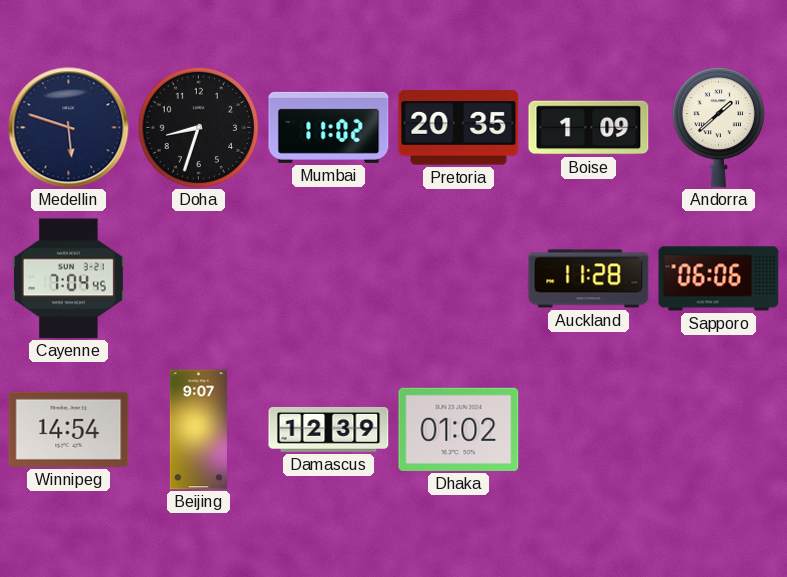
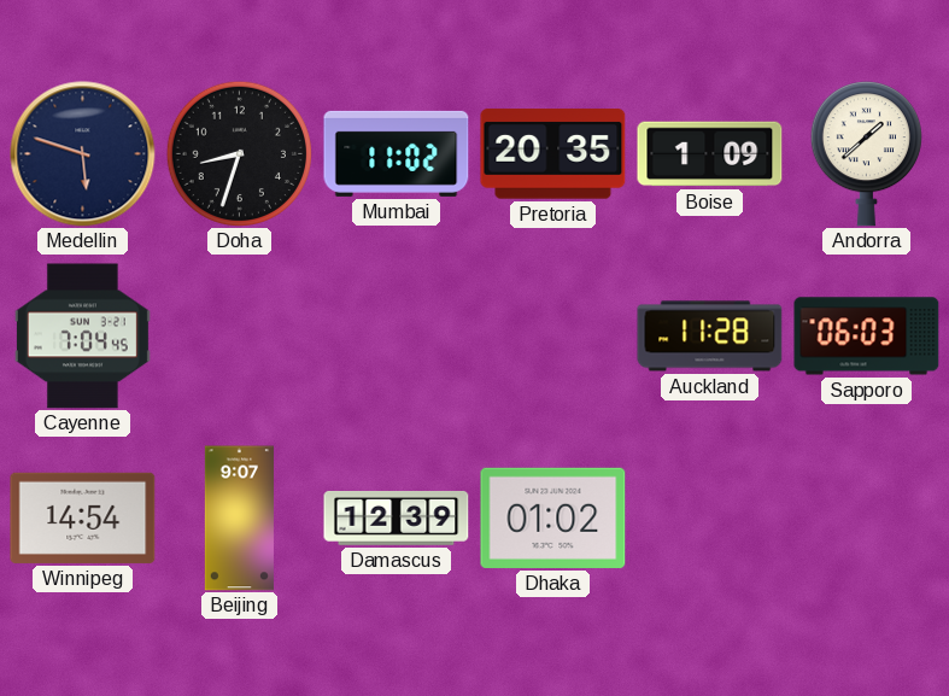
Sapporo: 06:06 -> 06:03 (867, 337)
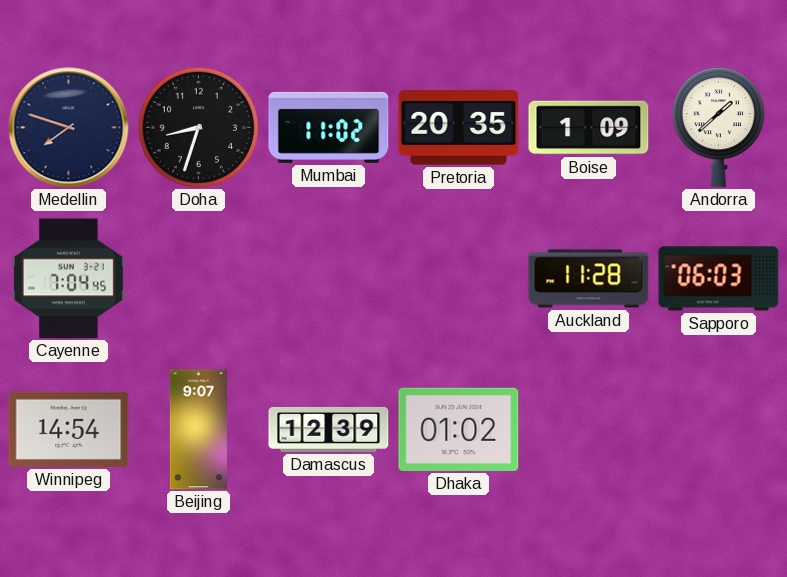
Medellin: 5:48 -> 7:48 (69, 128)
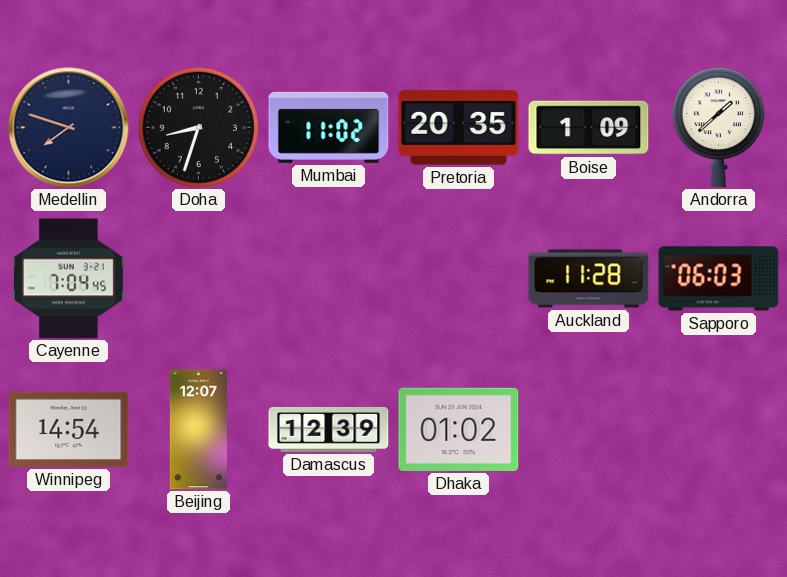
Beijing: 9:07 -> 12:07 (198, 430)
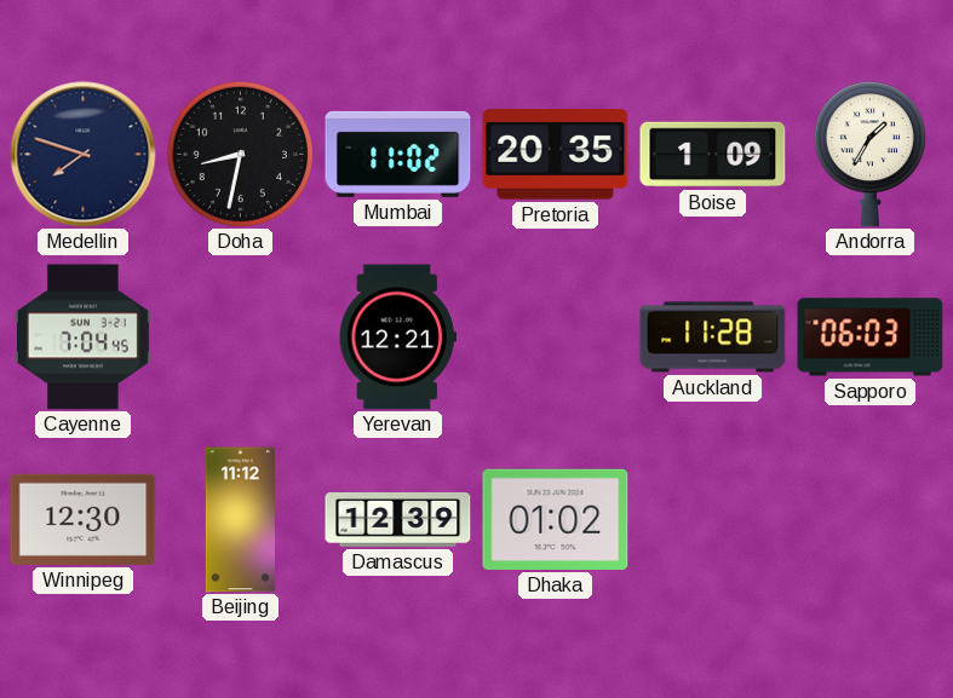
Doha: 8:33 -> 8:32 (240, 154)
Andorra: 1:38 -> 1:35 (869, 155)
Yerevan: none -> 12:21 (397, 338)
Winnipeg: 14:54 -> 12:30 (84, 519)
Beijing: 12:07 -> 11:12 (240, 520)
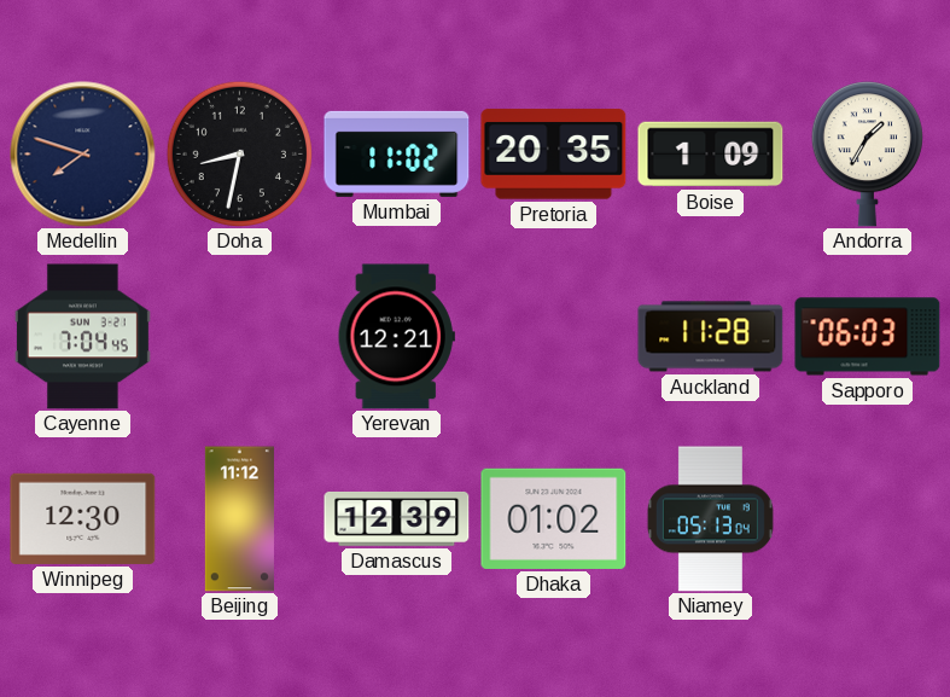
Niamey: none -> 05:13 (710, 519)
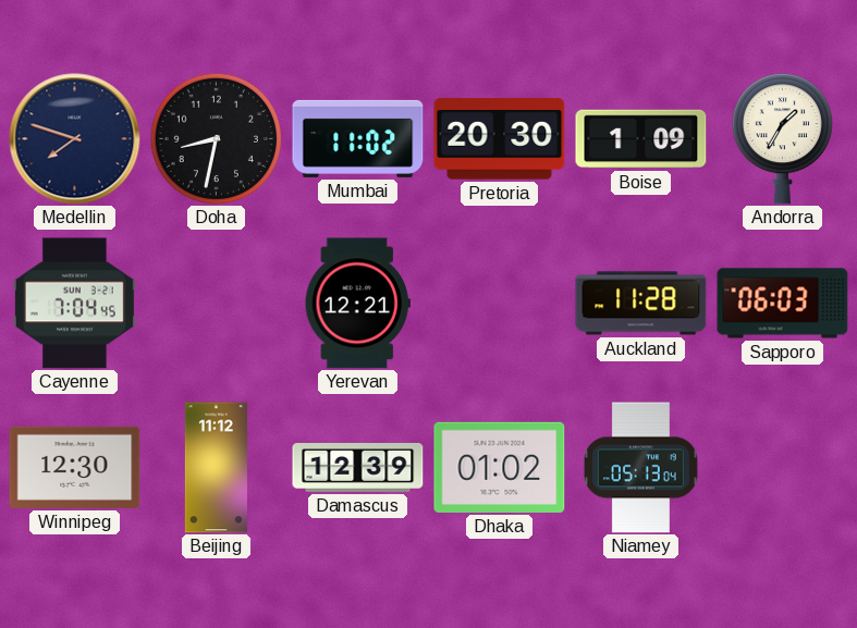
Pretoria: 20:35 -> 20:30 (500, 139)
